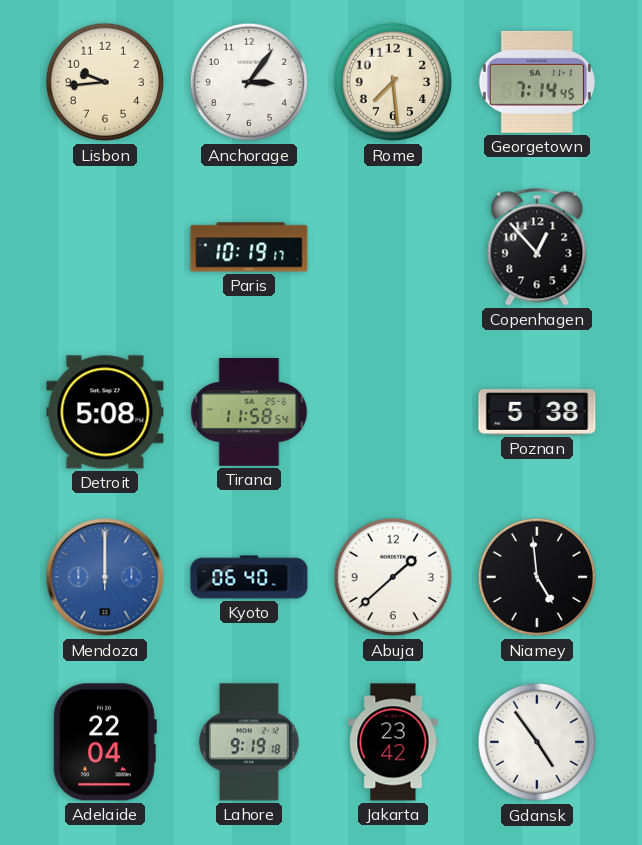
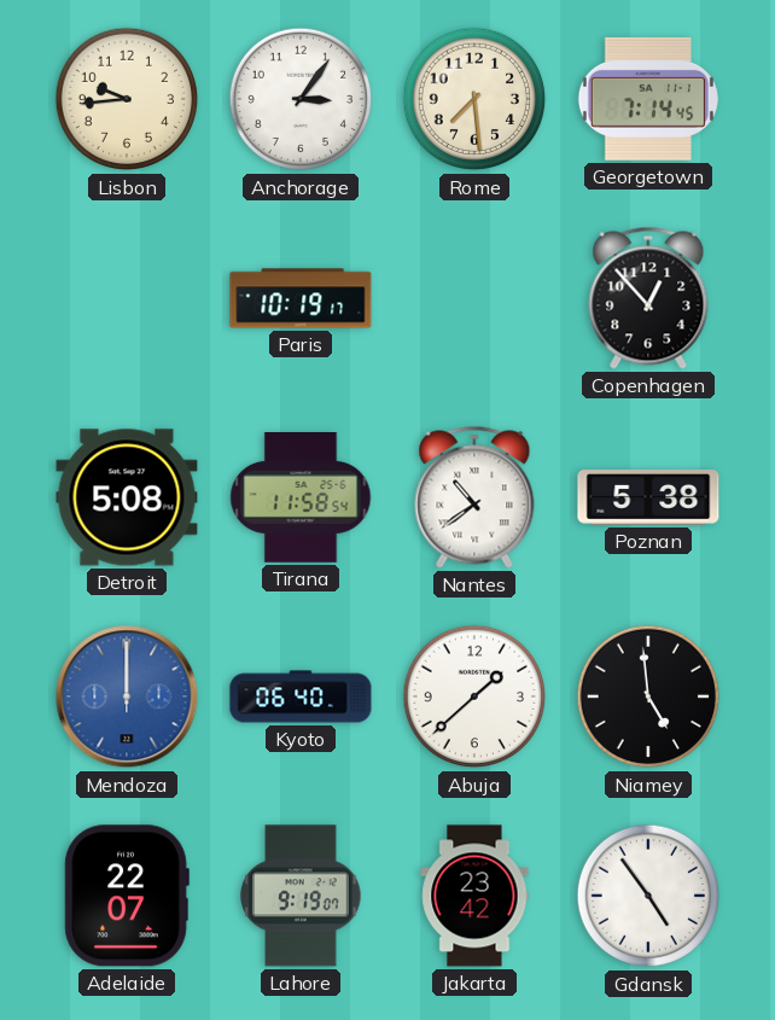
Nantes: none -> 10:39 (474, 497)
Adelaide: 22:04 -> 22:07 (127, 896)
Lahore: 9:19:18 -> 9:19:07 (301, 896)
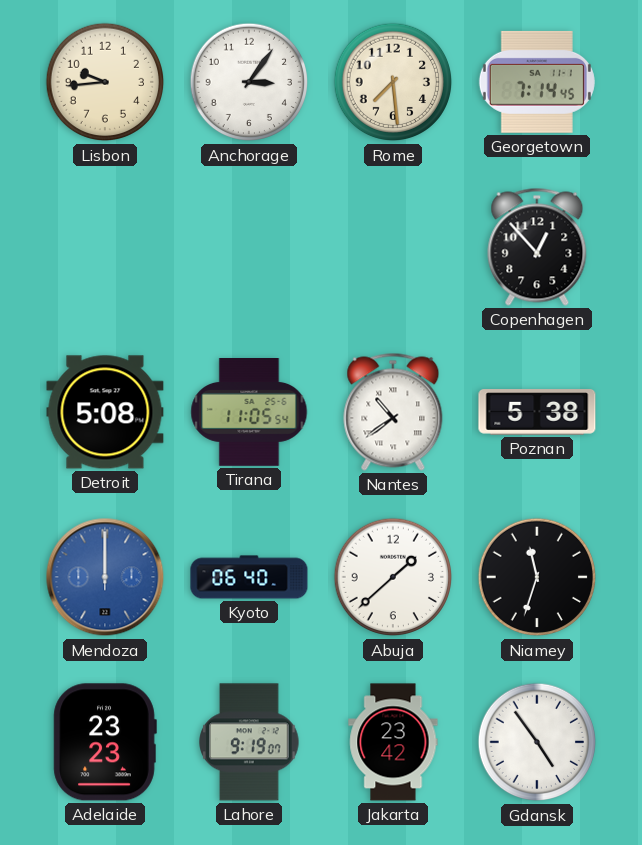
Paris: 10:19 -> none (301, 298)
Tirana: 11:58 -> 11:05 (249, 413)
Niamey: 4:59 -> 11:33 (537, 577)
Adelaide: 22:07 -> 23:23 (105, 742)
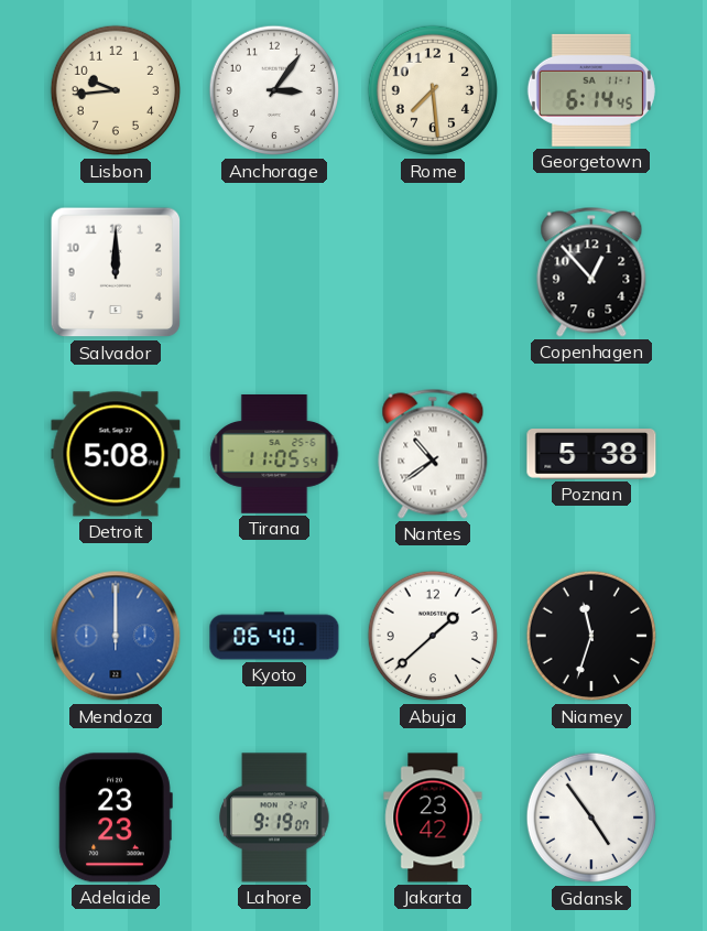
Georgetown: 7:14 -> 6:14 (591, 90)
Salvador: none -> 12:00 (116, 272)
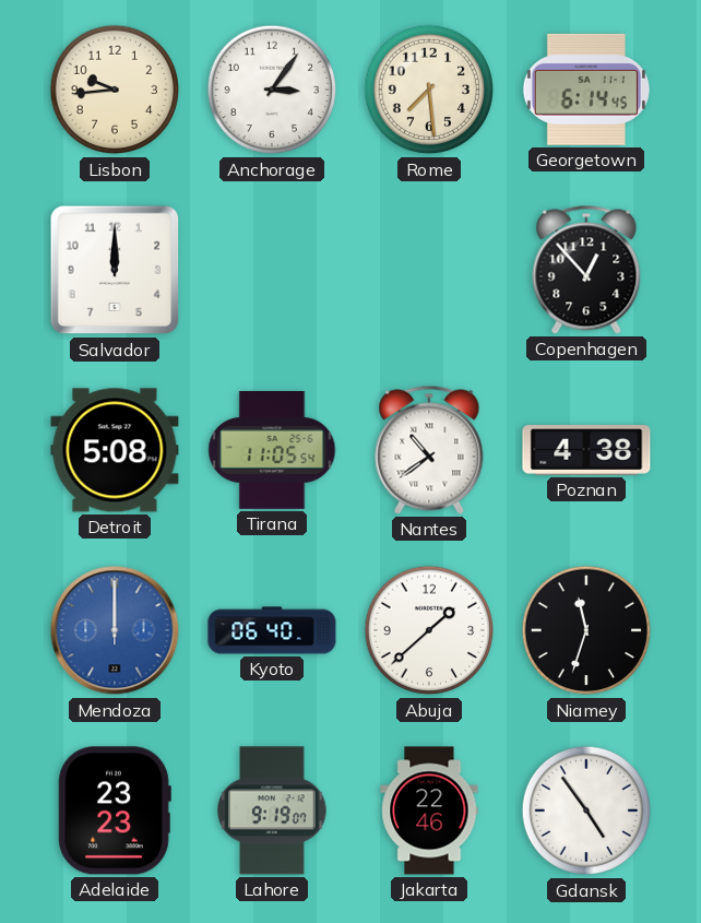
Poznan: 5:38 -> 4:38 (586, 450)
Jakarta: 23:42 -> 22:46 (429, 810)
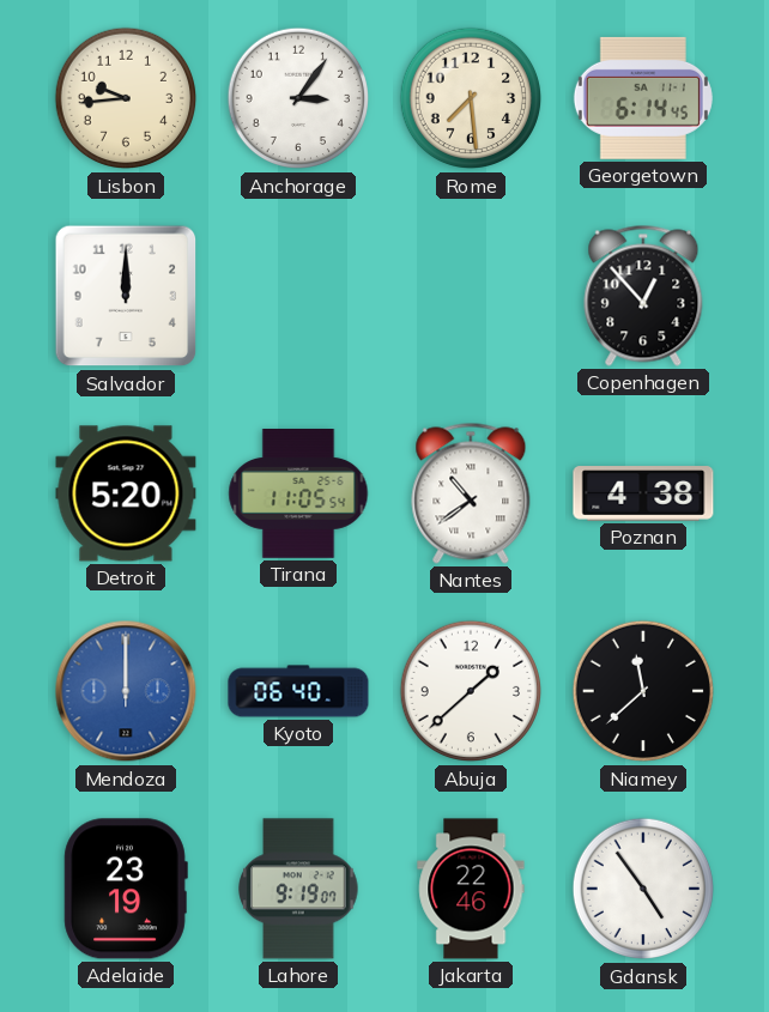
Detroit: 5:08 -> 5:20 (126, 493)
Niamey: 11:33 -> 11:38 (643, 691)
Adelaide: 23:23 -> 23:19 (126, 889)
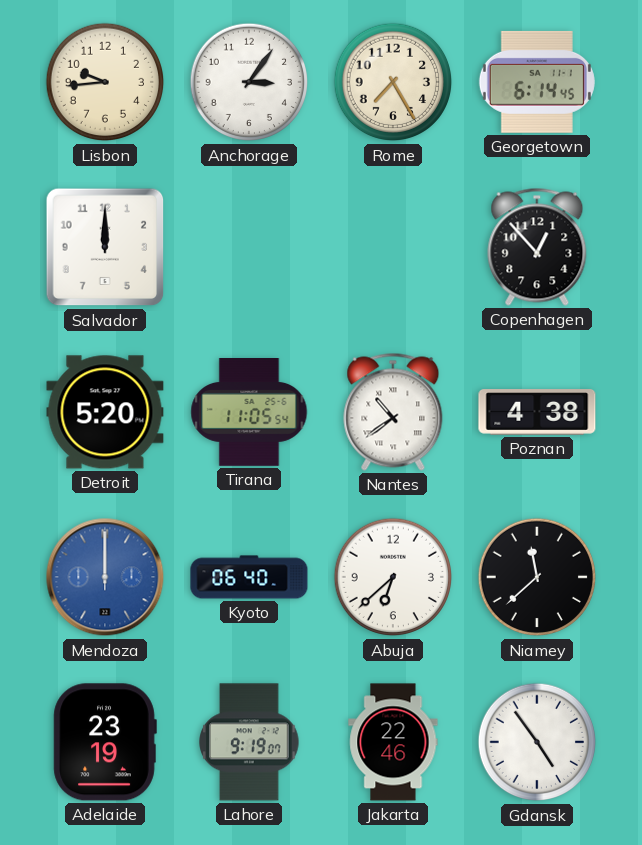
Rome: 7:29 -> 7:25 (393, 82)
Abuja: 1:38 -> 6:38 (393, 577)
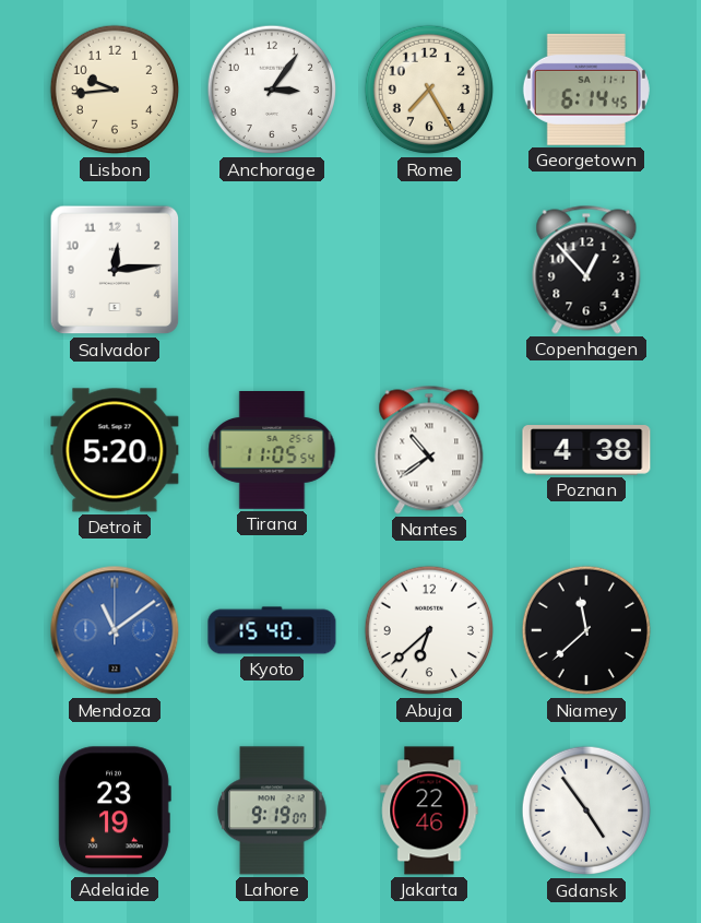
Salvador: 12:00 -> 12:14 (115, 270)
Mendoza: 12:00 -> 11:09 (115, 630)
Kyoto: 06:40 -> 15:40 (272, 630)
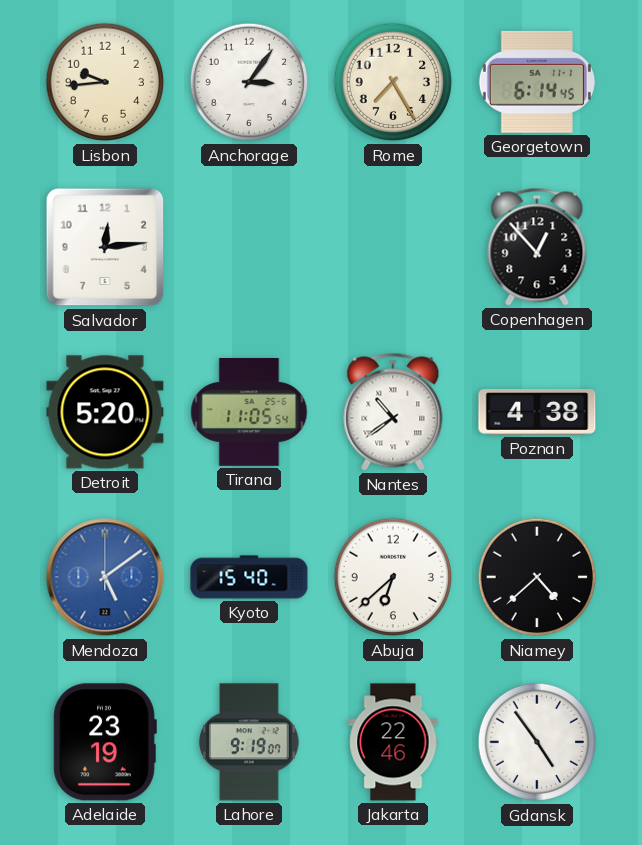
Mendoza: 11:09 -> 5:09 (105, 577)
Niamey: 11:38 -> 4:38 (537, 577)
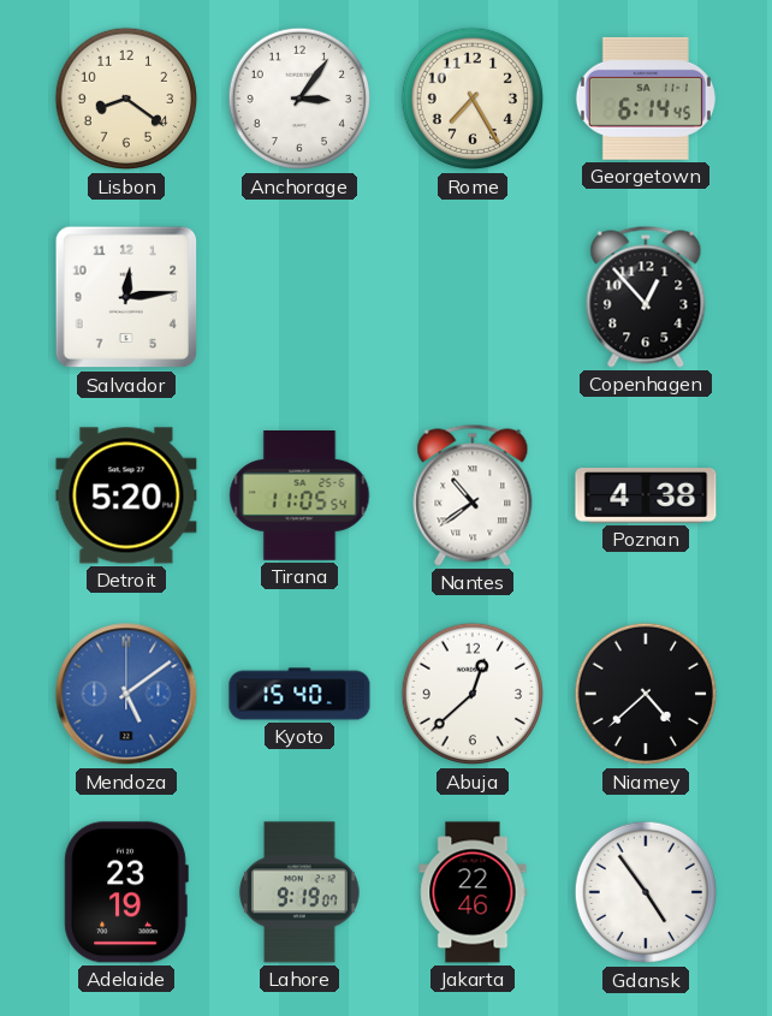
Lisbon: 9:44 -> 8:21 (126, 99)
Abuja: 6:38 -> 12:38 (473, 694)
